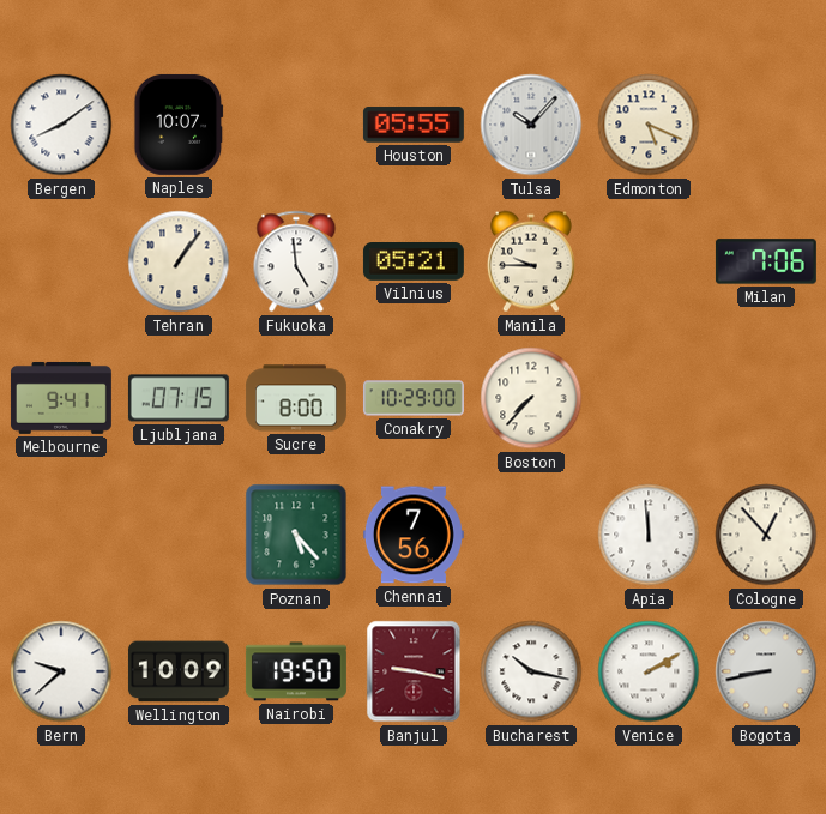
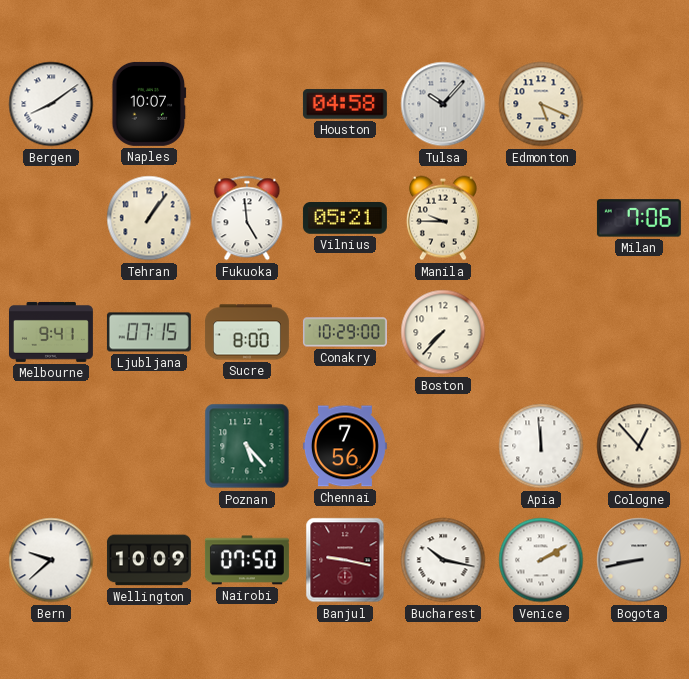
Houston: 05:55 -> 04:58 (345, 104)
Nairobi: 19:50 -> 07:50 (247, 560)
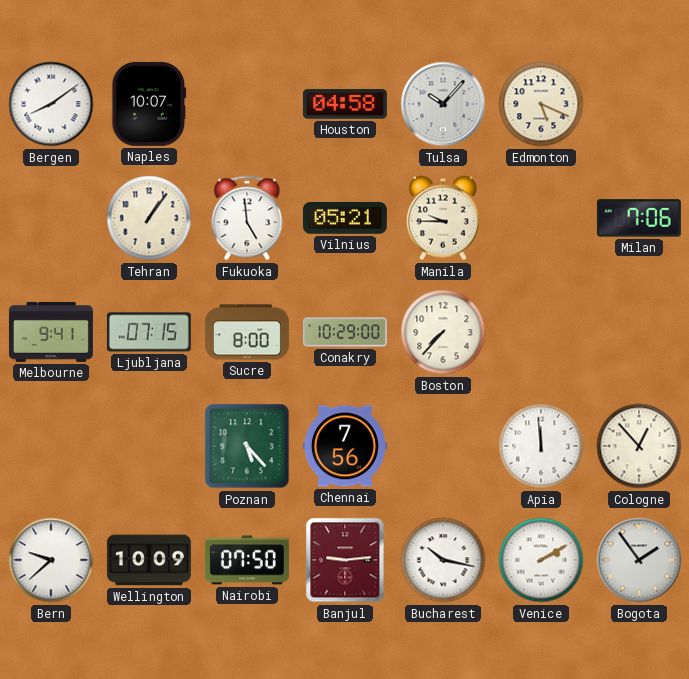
Banjul: 9:17 -> 9:14 (345, 560)
Bogota: 8:43 -> 1:54 (639, 560)
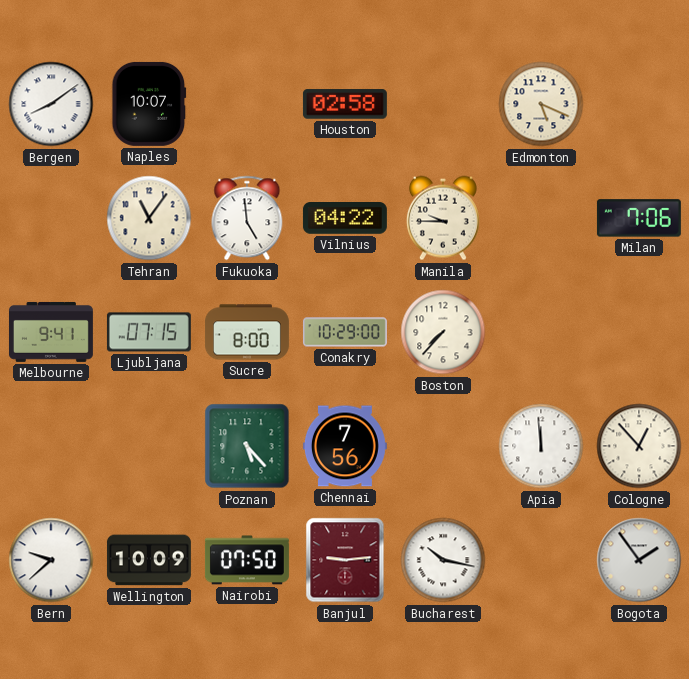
Houston: 04:58 -> 02:58 (345, 104)
Tulsa: 10:07 -> none (443, 104)
Tehran: 1:06 -> 11:06 (149, 218)
Vilnius: 05:21 -> 04:22 (345, 219)
Venice: 2:10 -> none (541, 560)
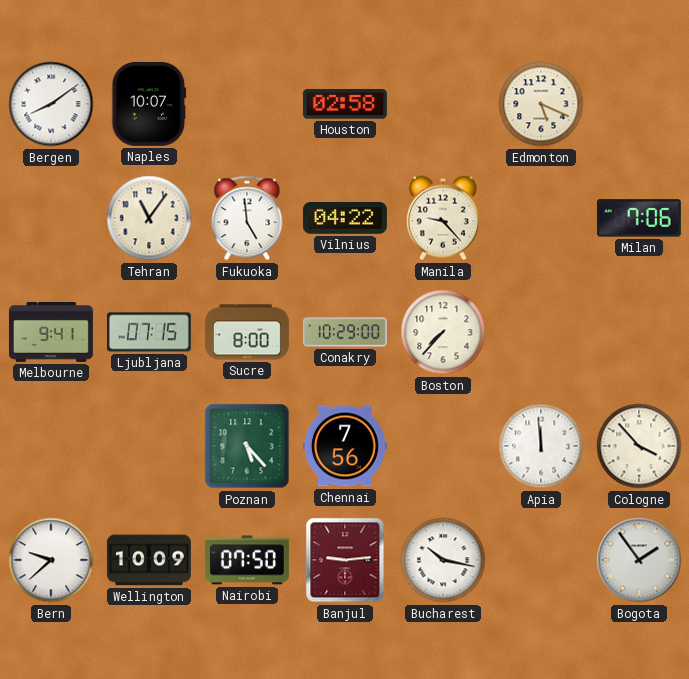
Manila: 9:45 -> 9:23 (443, 218)
Cologne: 12:53 -> 3:53 (639, 446)
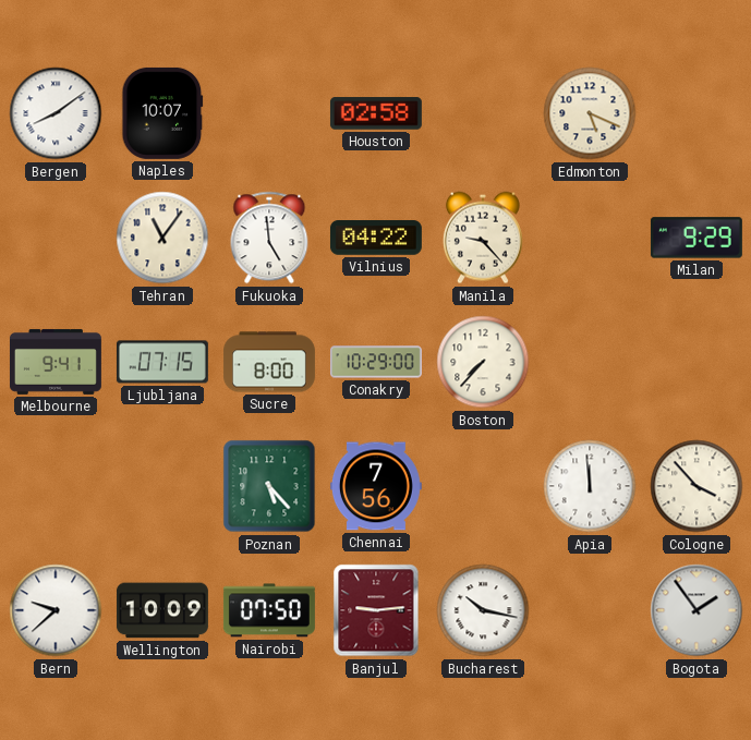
Milan: 7:06 -> 9:29 (697, 238)
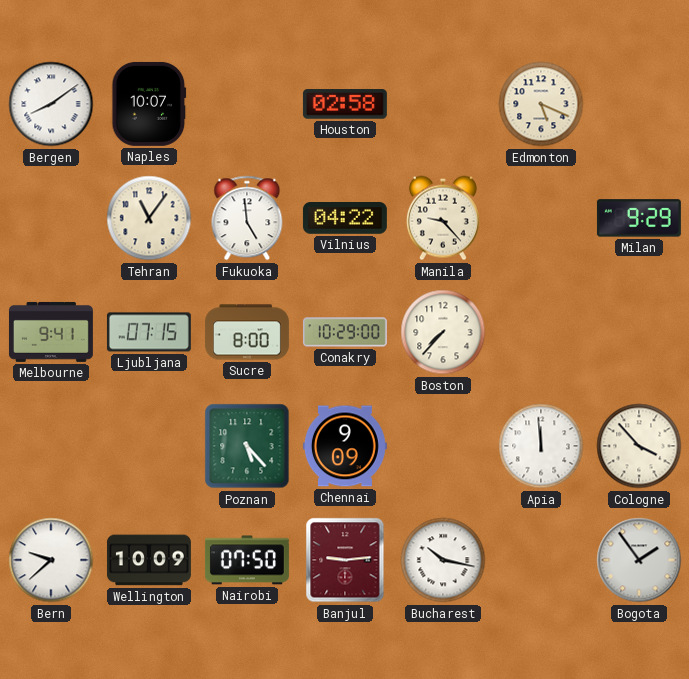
Chennai: 7:56 -> 9:09 (345, 446)
